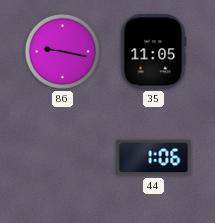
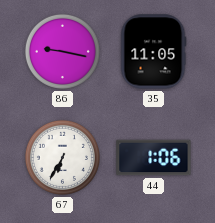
67: none -> 6:35 (62, 157)
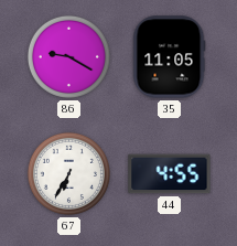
86: 9:17 -> 9:20 (68, 56)
44: 1:06 -> 4:55 (170, 174)
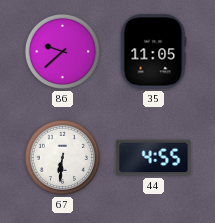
86: 9:20 -> 9:38 (62, 51)
67: 6:35 -> 6:31 (62, 157)
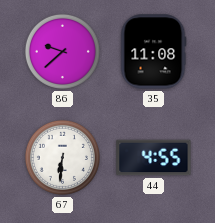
35: 11:05 -> 11:08 (153, 52)
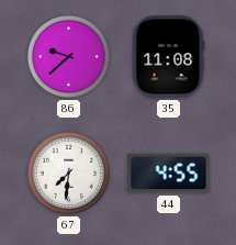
67: 6:31 -> 7:31 (68, 172)
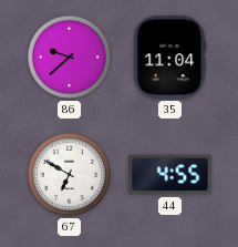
35: 11:08 -> 11:04 (169, 58)
67: 7:31 -> 6:50 (69, 174)
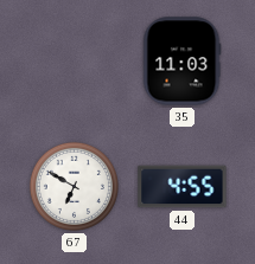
86: 9:38 -> none (69, 56)
35: 11:04 -> 11:03 (181, 62)
